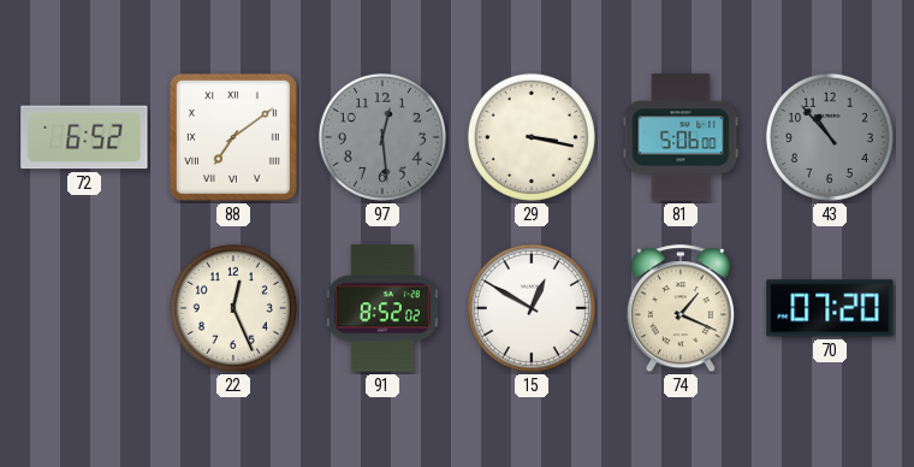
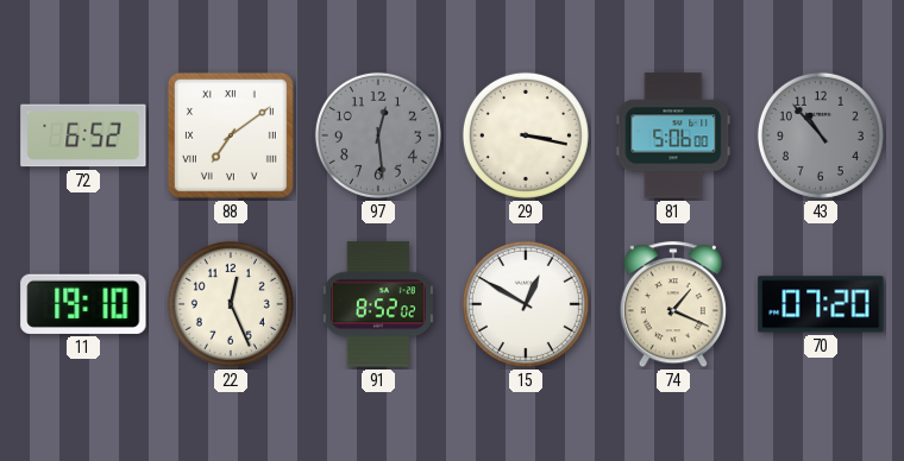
11: none -> 19:10 (83, 304)
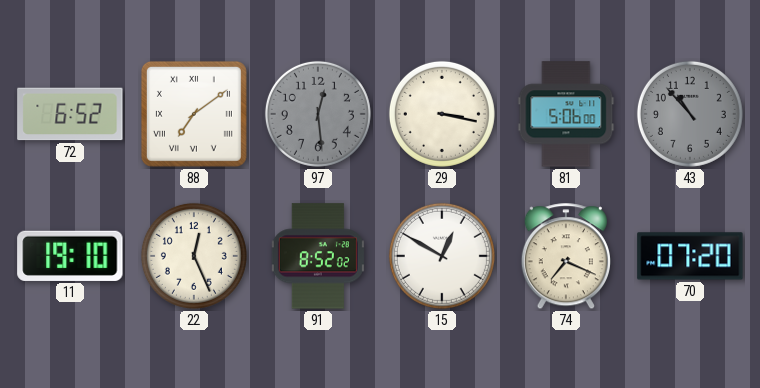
74: 1:19 -> 7:19 (566, 257)
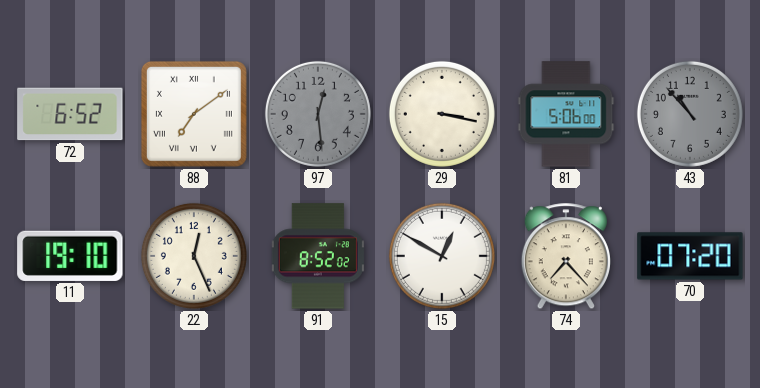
74: 7:19 -> 7:23 (566, 257)
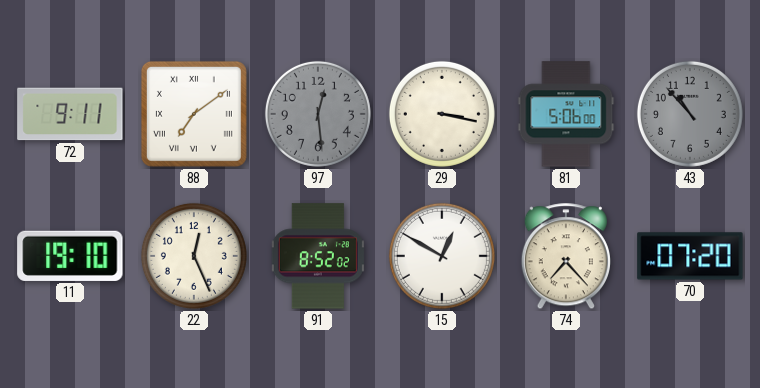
72: 6:52 -> 9:11 (70, 114)
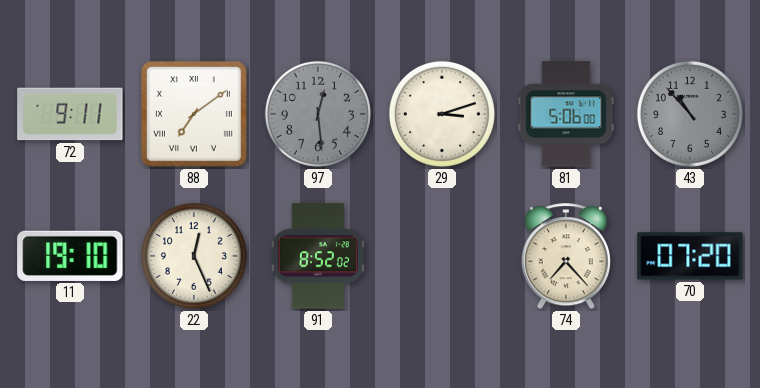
29: 3:17 -> 3:12 (442, 114)
15: 12:50 -> none (442, 256)
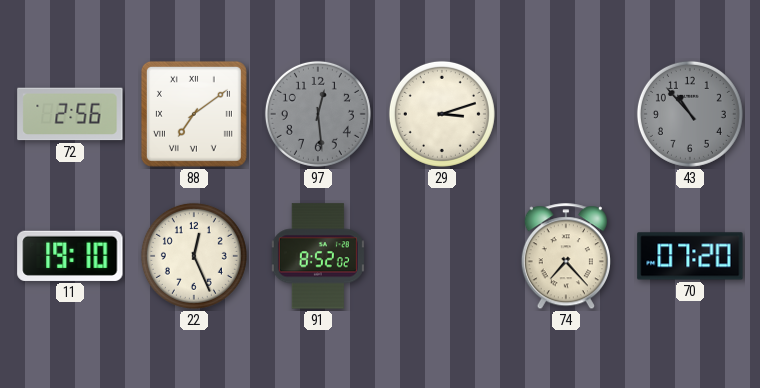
72: 9:11 -> 2:56 (70, 114)
81: 5:06 -> none (566, 114)
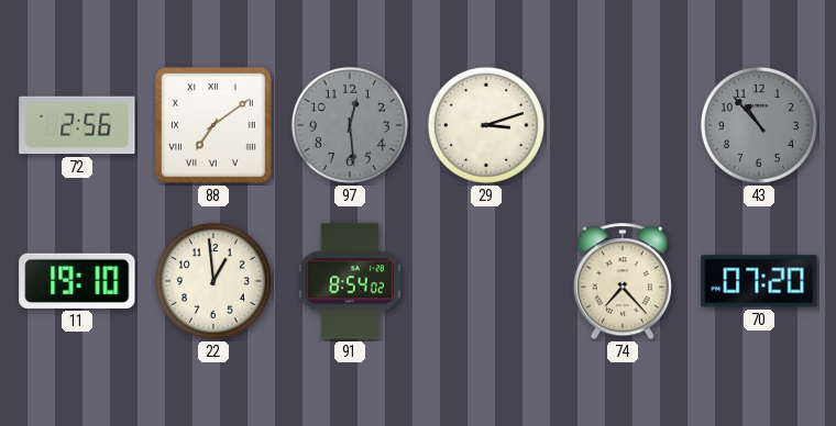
22: 12:26 -> 12:59 (213, 281)
91: 8:52 -> 8:54 (350, 281)
